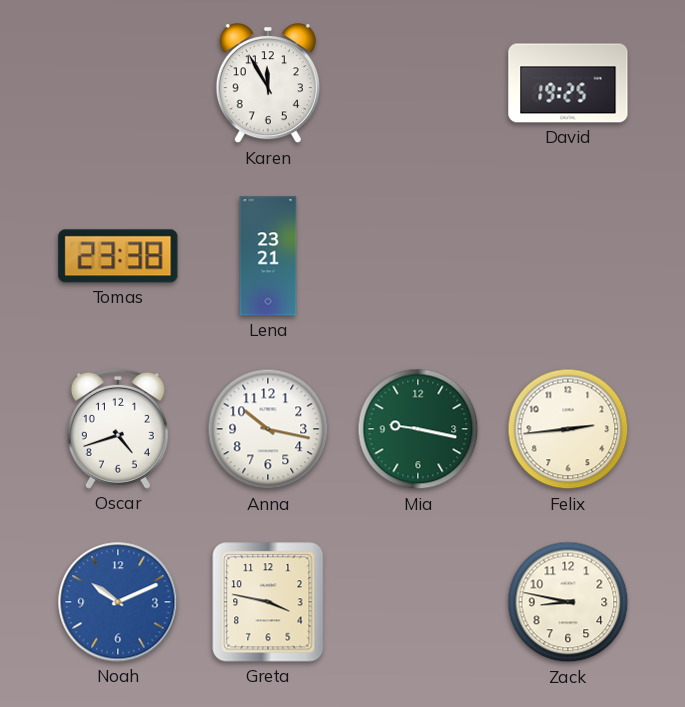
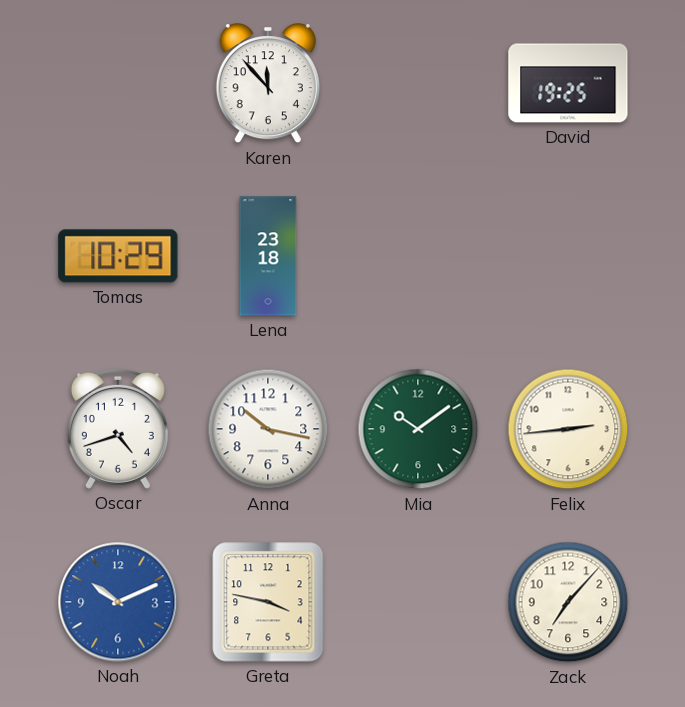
Karen: 11:55 -> 11:53 (268, 84)
Tomas: 23:38 -> 10:29 (118, 256)
Lena: 23:21 -> 23:18 (268, 256)
Mia: 9:17 -> 10:09 (418, 429)
Zack: 8:47 -> 7:07 (568, 602)
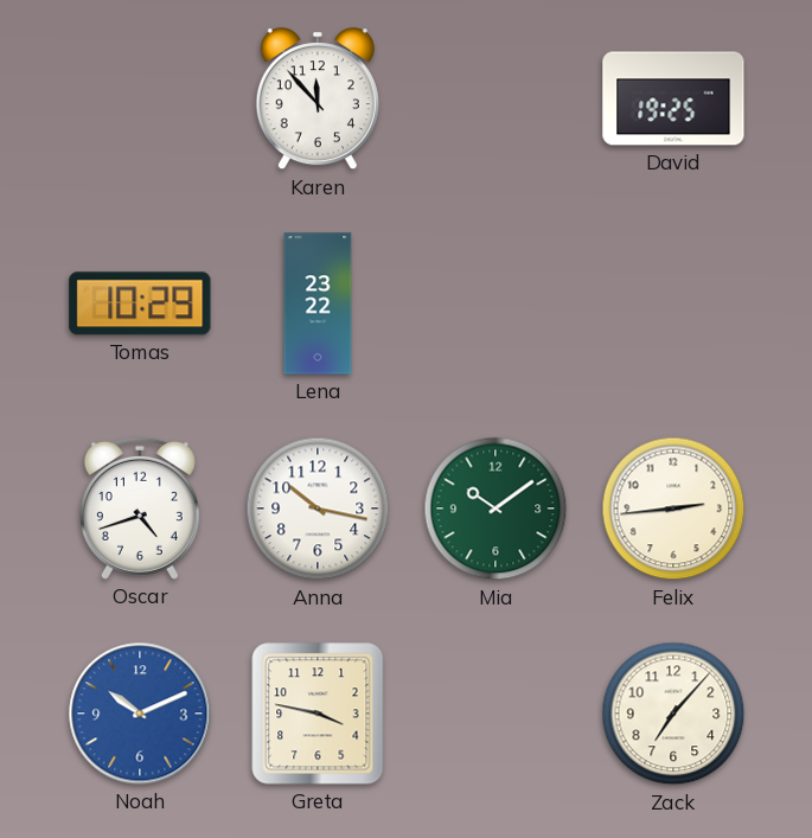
Lena: 23:18 -> 23:22 (318, 303)
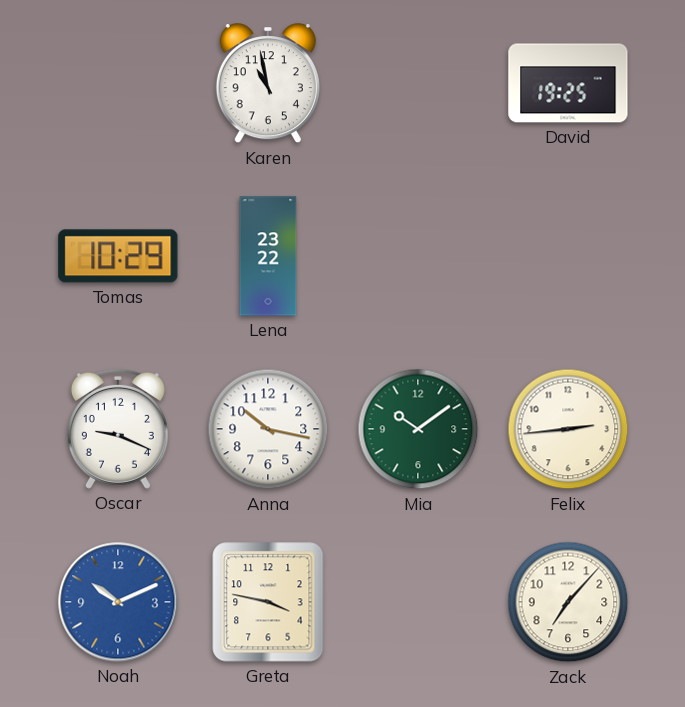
Karen: 11:53 -> 10:58 (268, 84)
Oscar: 4:42 -> 9:19 (118, 429)
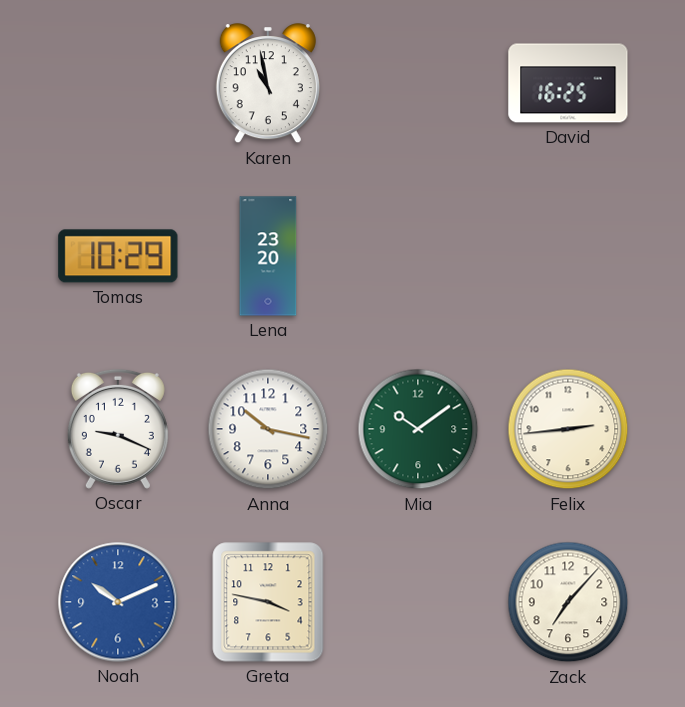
David: 19:25 -> 16:25 (568, 83)
Lena: 23:22 -> 23:20 (268, 256)
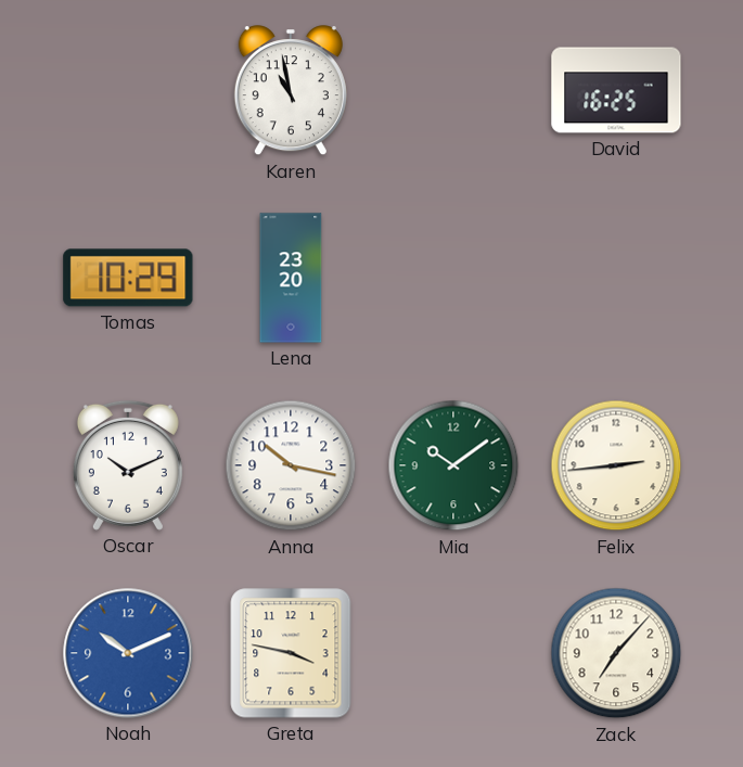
Oscar: 9:19 -> 10:11 (128, 465)
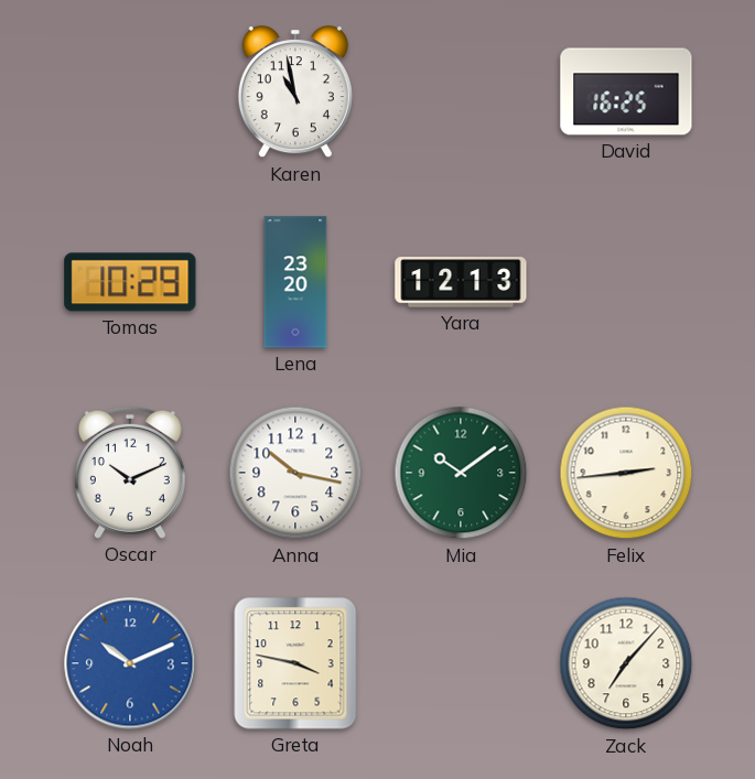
Yara: none -> 12:13 (461, 282)
